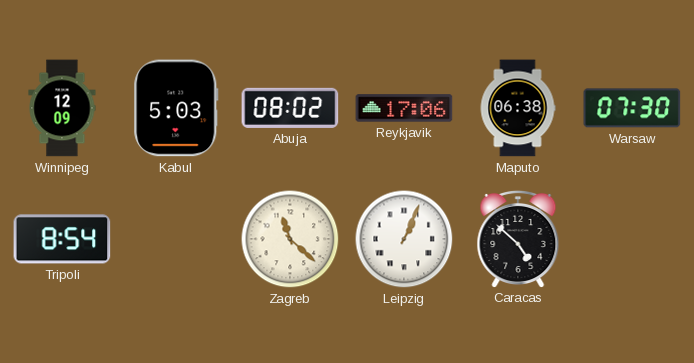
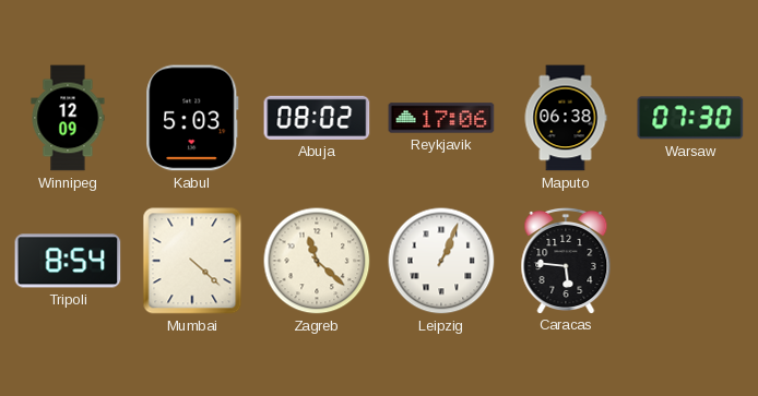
Mumbai: none -> 4:22 (192, 261)
Caracas: 4:52 -> 5:46 (566, 260)
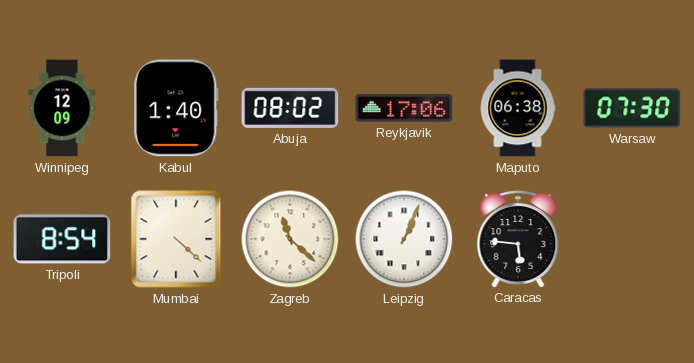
Kabul: 5:03 -> 1:40 (176, 108)
